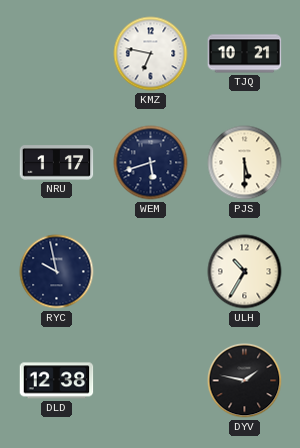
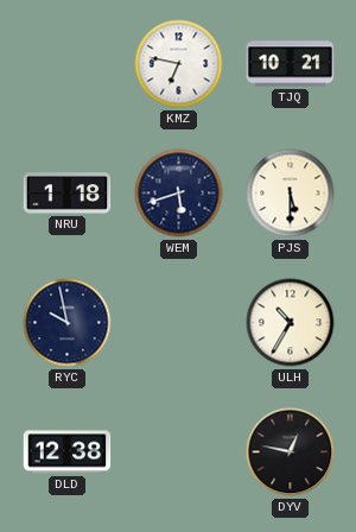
NRU: 1:17 -> 1:18 (68, 194)
DYV: 1:47 -> 12:47 (291, 452)
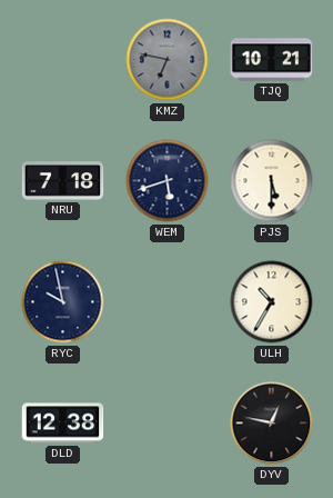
KMZ dial: white -> grey (168, 60)
NRU: 1:18 -> 7:18 (63, 181)
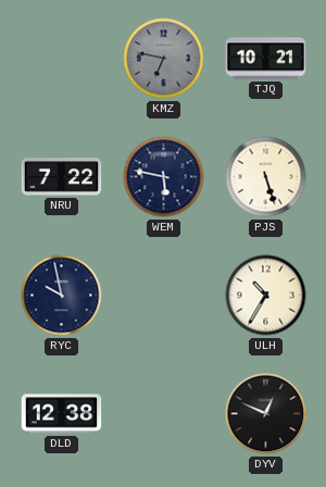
NRU: 7:18 -> 7:22 (62, 177)
WEM: 5:42 -> 5:47 (164, 177)
PJS: 5:30 -> 5:27 (266, 177)
DYV: 12:47 -> 12:49 (266, 414)
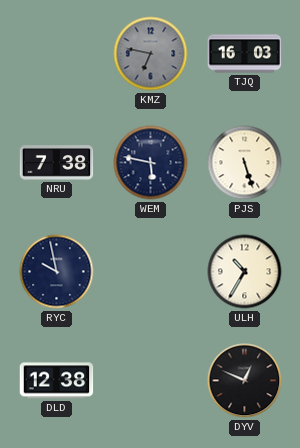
TJQ: 10:21 -> 16:03 (245, 54)
NRU: 7:22 -> 7:38 (57, 163)
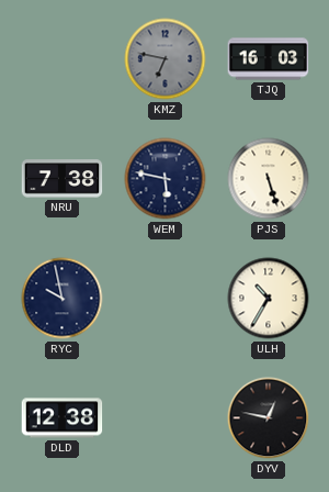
DYV: 12:49 -> 12:47 (269, 418)
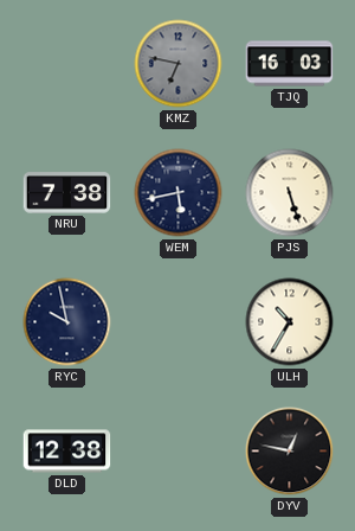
WEM: 5:47 -> 5:43 (179, 193)
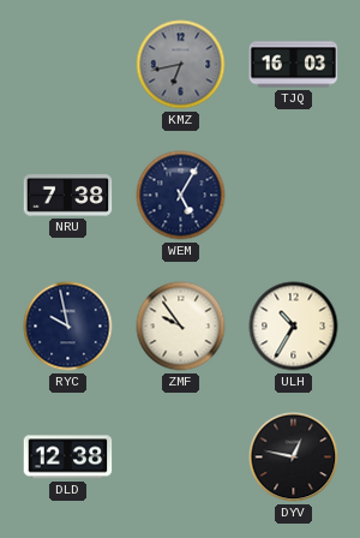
KMZ: 6:47 -> 6:43 (181, 65)
WEM: 5:43 -> 5:05 (181, 196)
PJS: 5:27 -> none (290, 193)
ZMF: none -> 9:54 (181, 327)
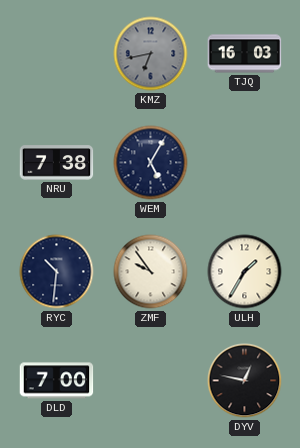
RYC: 9:58 -> 10:31 (57, 272)
ULH: 10:35 -> 1:35 (245, 272)
DLD: 12:38 -> 7:00 (57, 381)
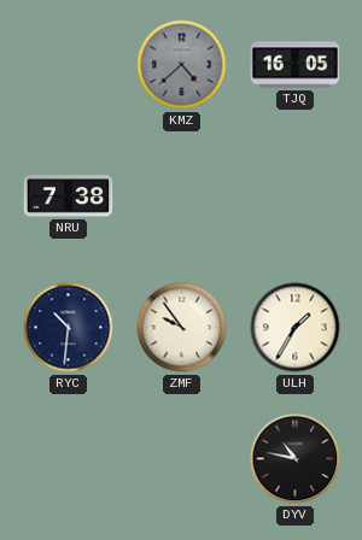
KMZ: 6:43 -> 4:38 (182, 65)
TJQ: 16:03 -> 16:05 (296, 65)
WEM: 5:05 -> none (151, 163)
DLD: 7:00 -> none (57, 381)
DYV: 12:47 -> 10:47 (296, 459)
